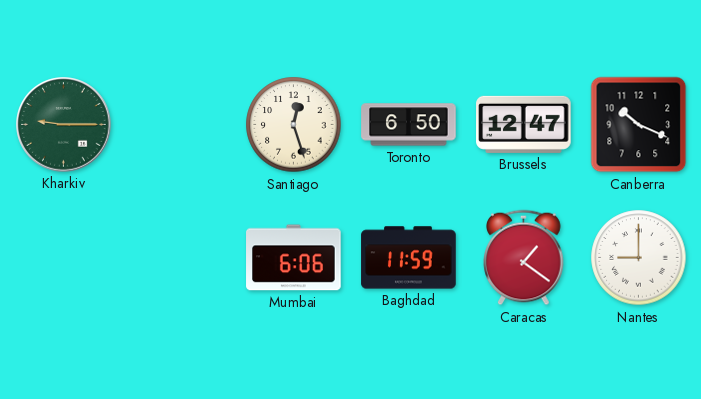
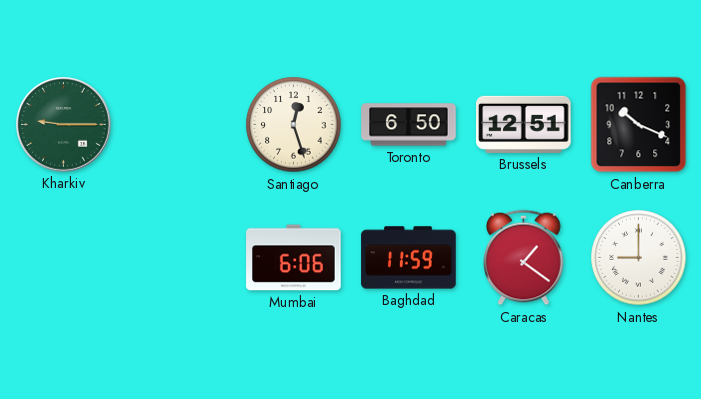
Brussels: 12:47 -> 12:51 (524, 124)
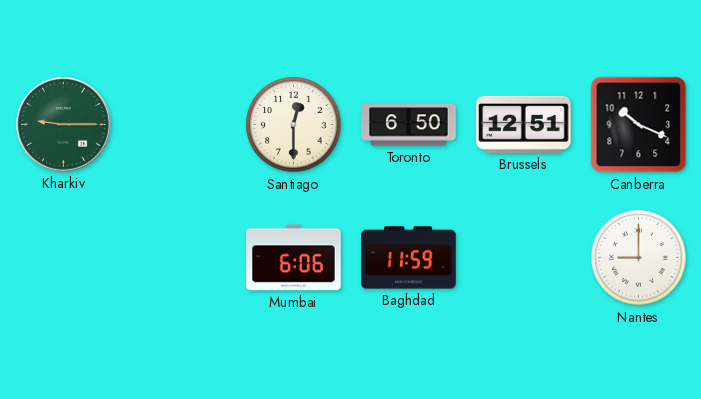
Santiago: 12:27 -> 12:30 (294, 125)
Caracas: 1:21 -> none (524, 258)
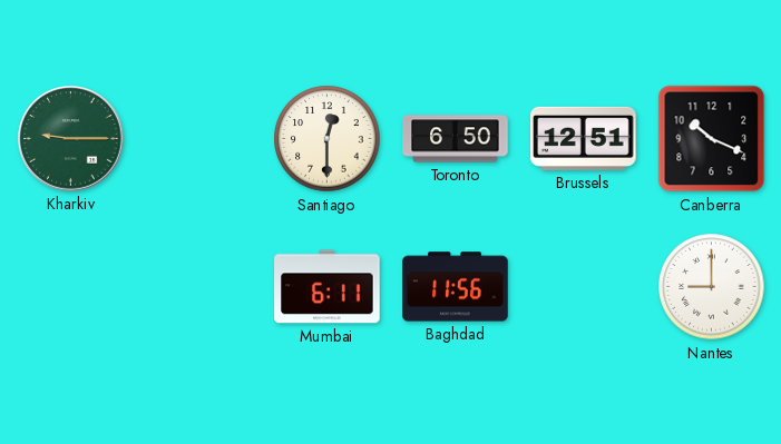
Mumbai: 6:06 -> 6:11 (328, 287)
Baghdad: 11:59 -> 11:56 (456, 287)
